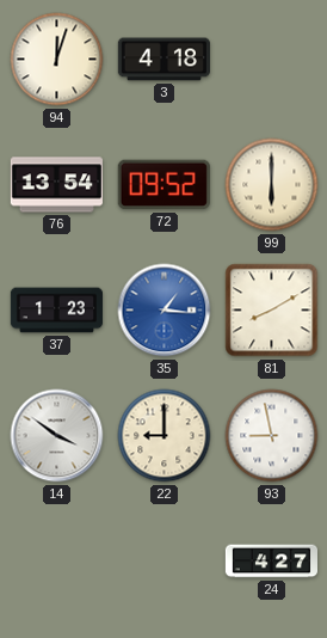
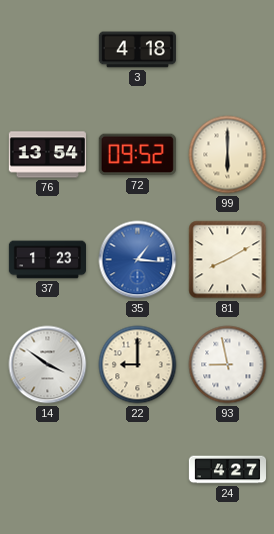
94: 12:03 -> none (57, 60)
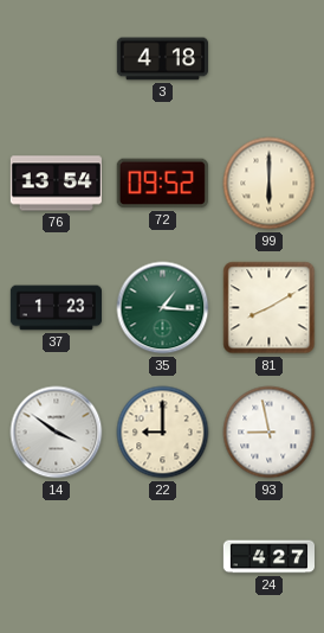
35 dial: blue -> green (163, 308)
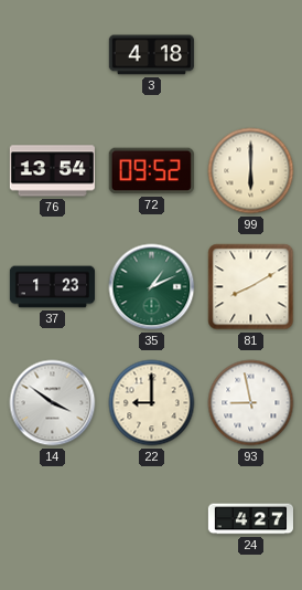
35: 1:16 -> 1:11 (152, 287)
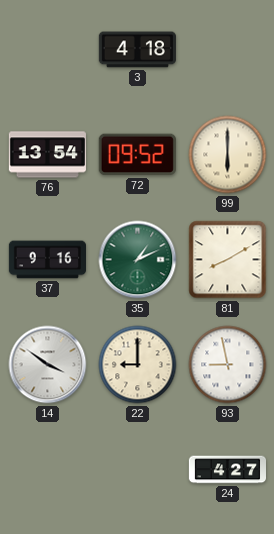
37: 1:23 -> 9:16 (47, 260)
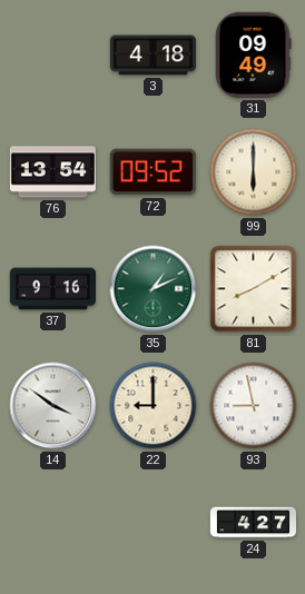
31: none -> 09:49 (254, 55)
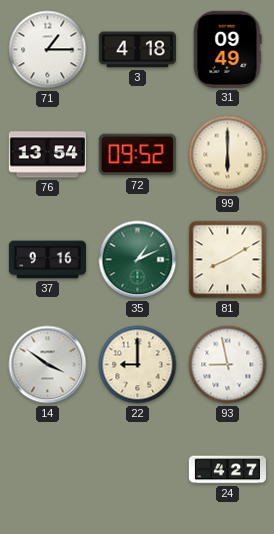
71: none -> 1:15 (48, 50)
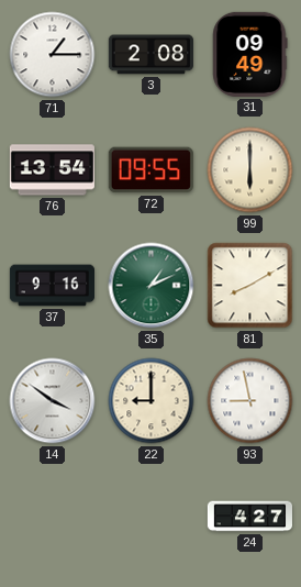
3: 4:18 -> 2:08 (150, 55)
72: 09:52 -> 09:55 (150, 170)
